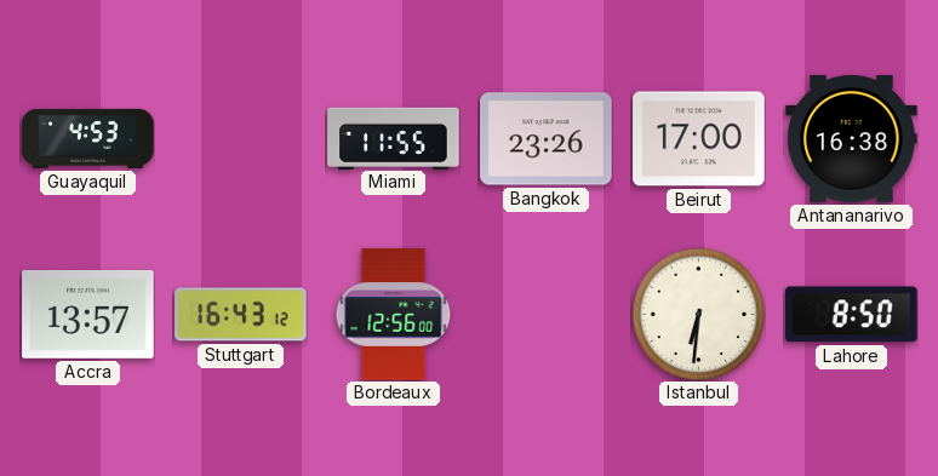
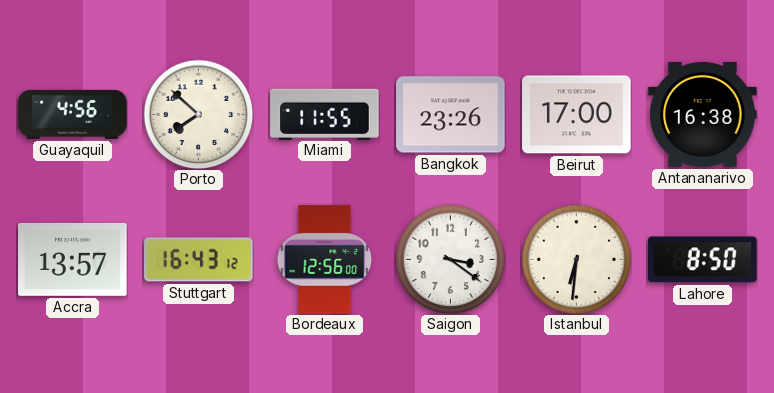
Guayaquil: 4:53 -> 4:56 (73, 114)
Porto: none -> 7:52 (198, 114)
Saigon: none -> 3:21 (450, 259)
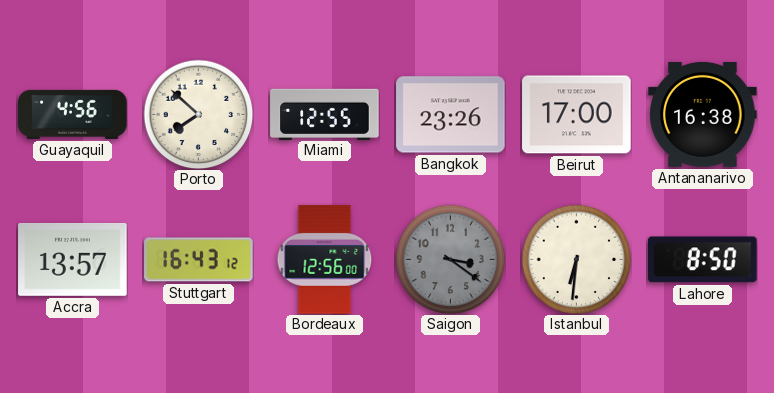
Miami: 11:55 -> 12:55 (325, 114)
Saigon dial: white -> grey (450, 259)
